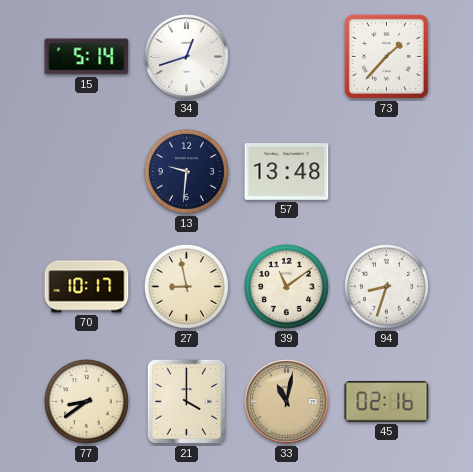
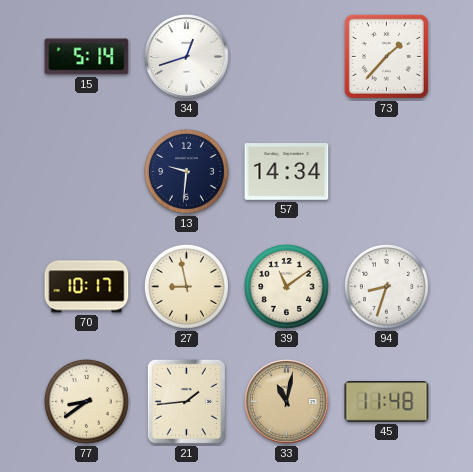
57: 13:48 -> 14:34 (287, 172)
21: 4:00 -> 1:44 (186, 401)
45: 02:16 -> 11:48 (387, 402)
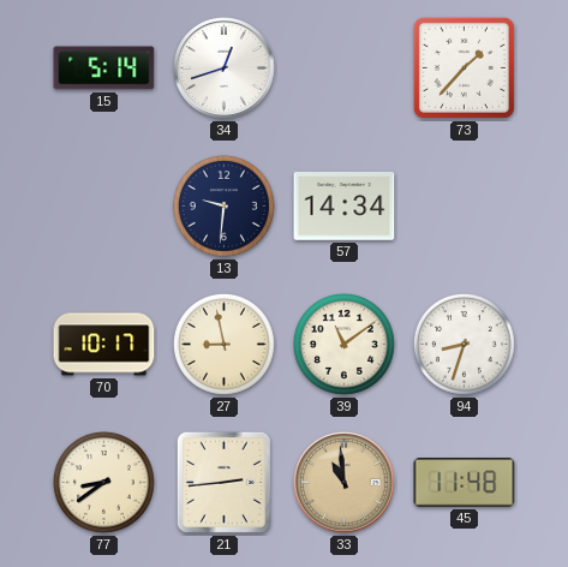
21: 1:44 -> 2:44 (223, 482)
33: 11:02 -> 10:59 (345, 483)
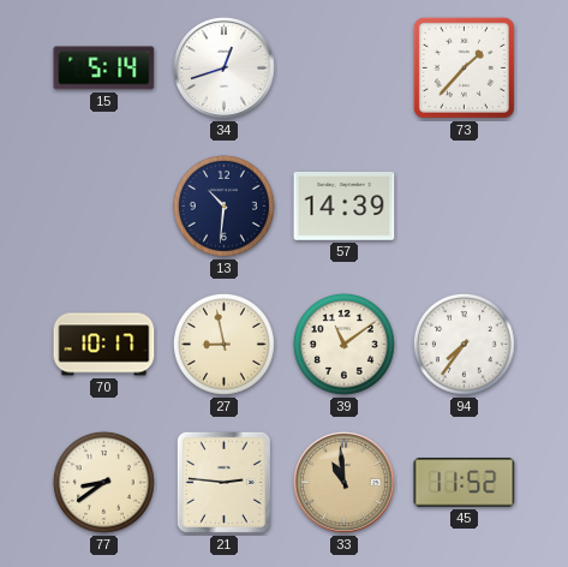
13: 9:31 -> 10:31 (223, 205)
57: 14:34 -> 14:39 (345, 207)
94: 8:33 -> 7:36 (464, 344)
21: 2:44 -> 2:46 (223, 482)
45: 11:48 -> 11:52 (465, 483)
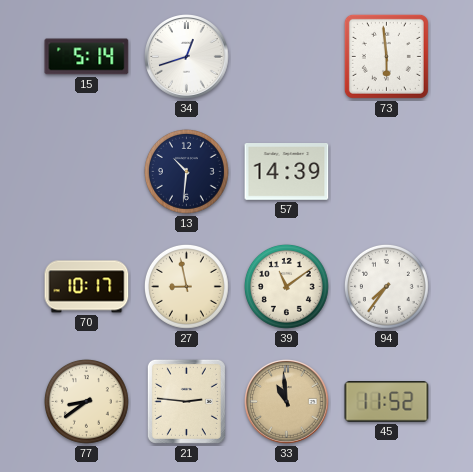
73: 1:37 -> 5:59 (386, 56)
